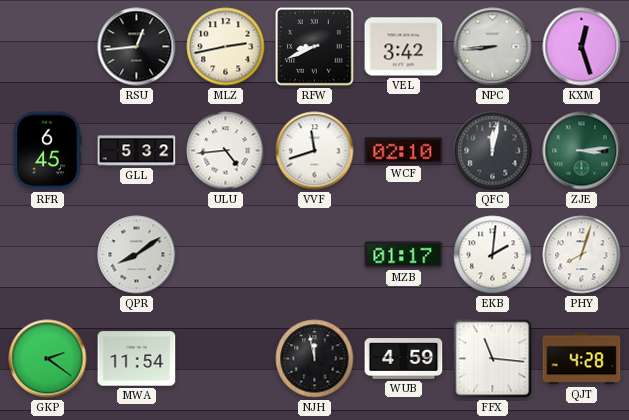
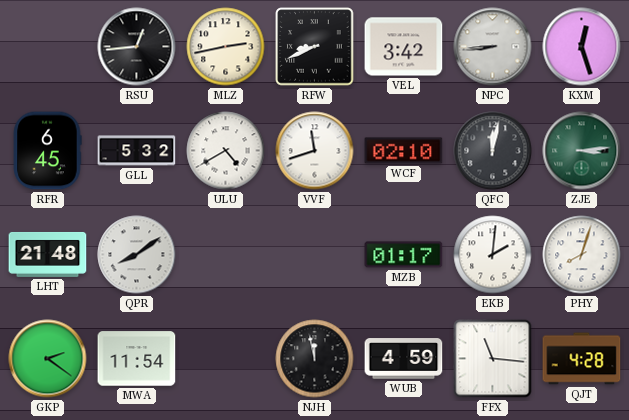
ULU: 4:44 -> 4:40 (226, 151)
LHT: none -> 21:48 (48, 254)
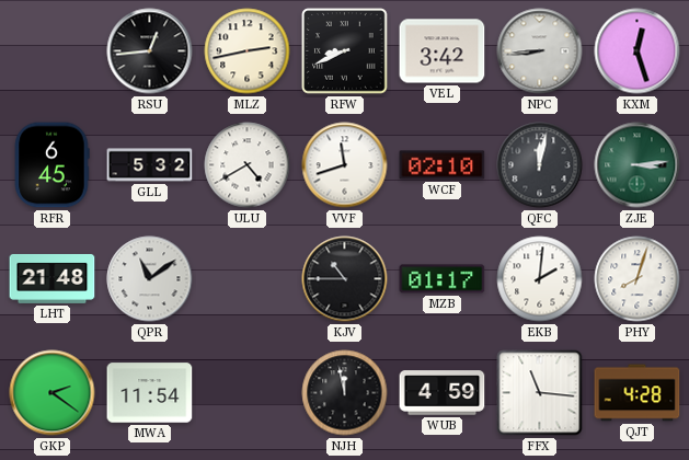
QPR: 8:09 -> 11:09 (150, 279)
KJV: none -> 10:45 (345, 279)
